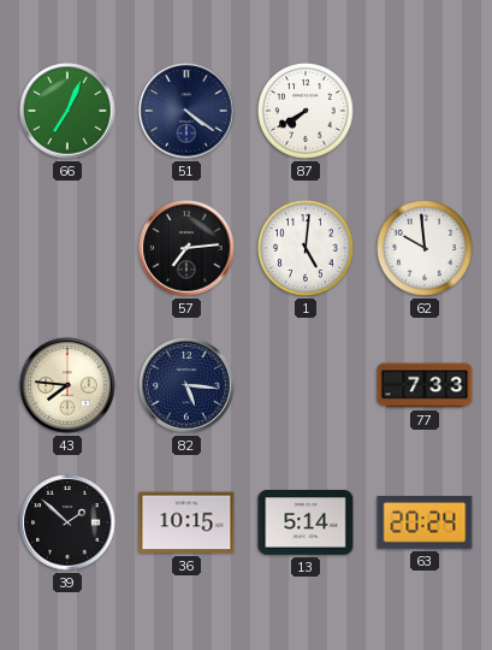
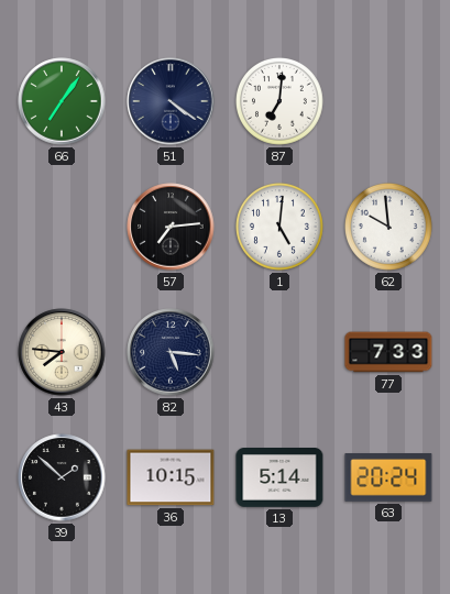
66: 7:04 -> 7:06 (62, 101)
87: 7:40 -> 7:01 (281, 102)
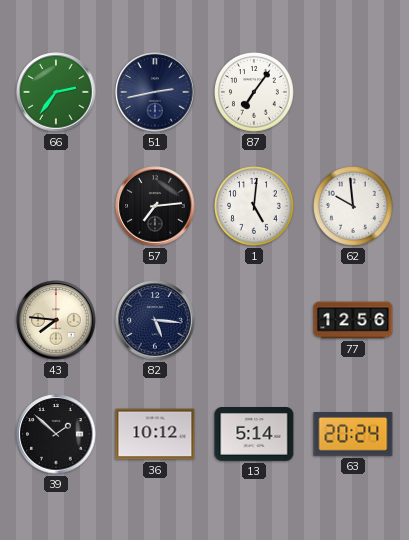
66: 7:06 -> 2:36 (56, 92)
51: 4:21 -> 2:43 (155, 92)
87: 7:01 -> 7:06 (255, 93)
77: 7:33 -> 12:56 (353, 320)
36: 10:15 -> 10:12 (155, 434)
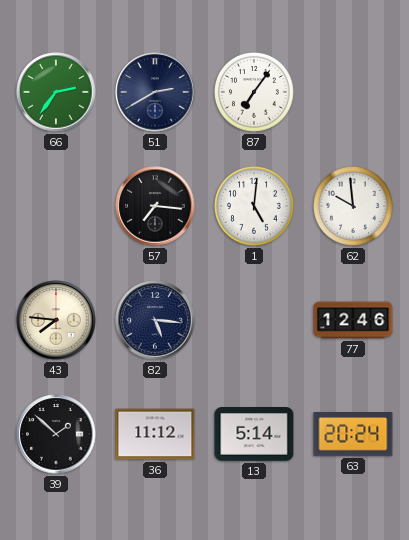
51: 2:43 -> 2:40 (155, 92)
57: 7:14 -> 7:16 (155, 206)
77: 12:56 -> 12:46 (353, 320)
36: 10:12 -> 11:12 (155, 434)
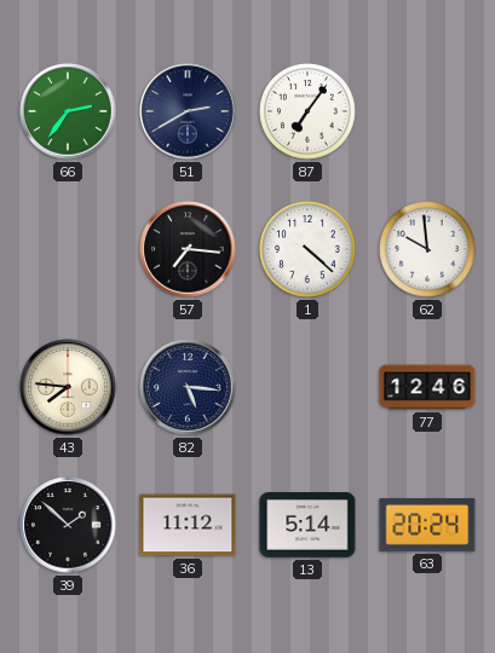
1: 5:01 -> 4:22 (309, 250)
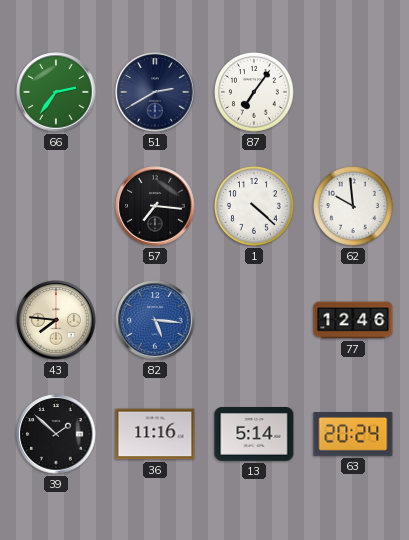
82 dial: navy -> blue (155, 320)
36: 11:12 -> 11:16 (155, 434)
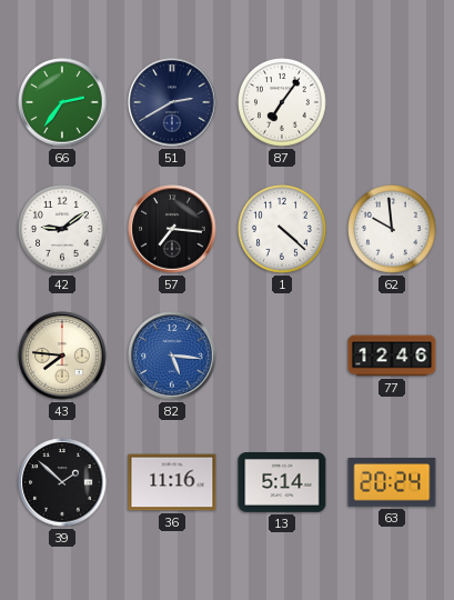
42: none -> 9:09 (63, 230)
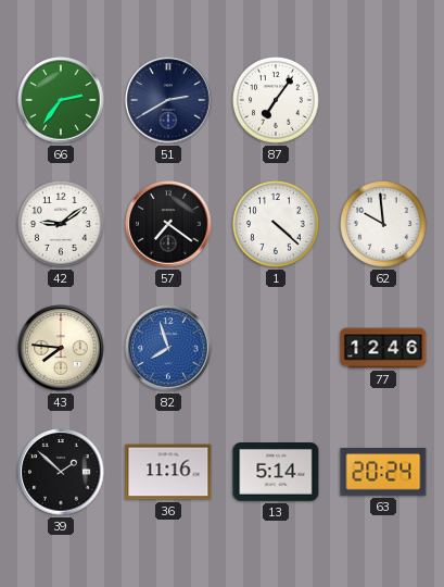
57: 7:16 -> 7:21 (168, 224)
82: 5:16 -> 7:57 (168, 348)
